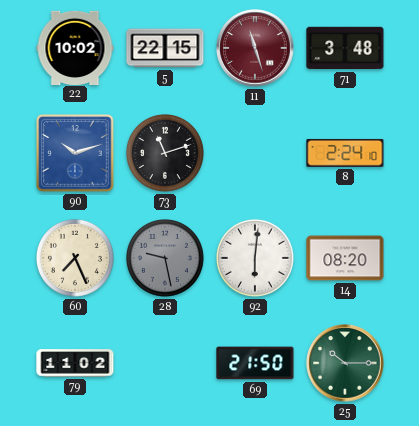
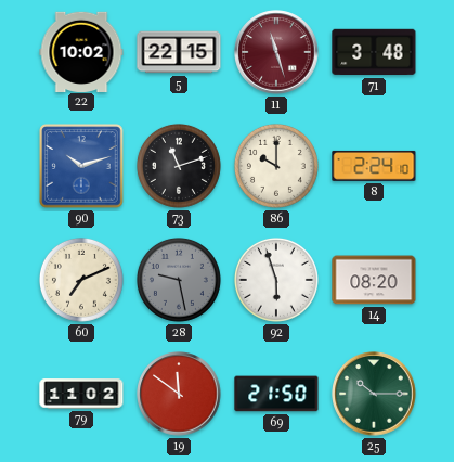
86: none -> 10:00 (276, 166)
60: 7:26 -> 7:11 (81, 280)
92: 6:01 -> 5:57 (276, 280)
19: none -> 11:51 (179, 394)
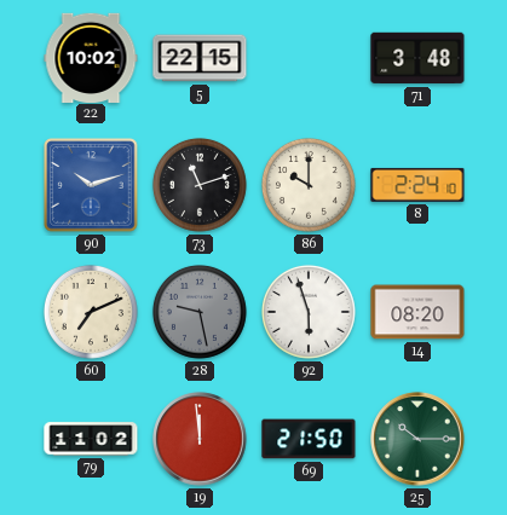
11: 11:27 -> none (276, 52)
19: 11:51 -> 11:59 (200, 439)
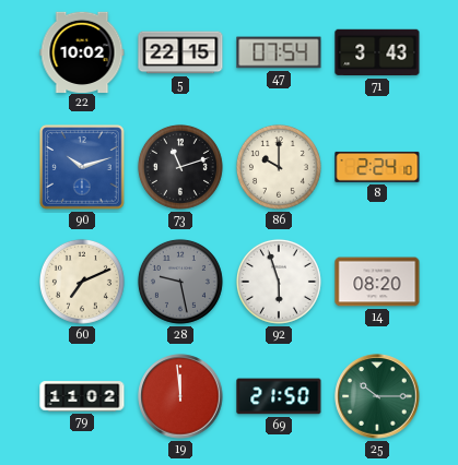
47: none -> 07:54 (279, 52)
71: 3:48 -> 3:43 (377, 52)
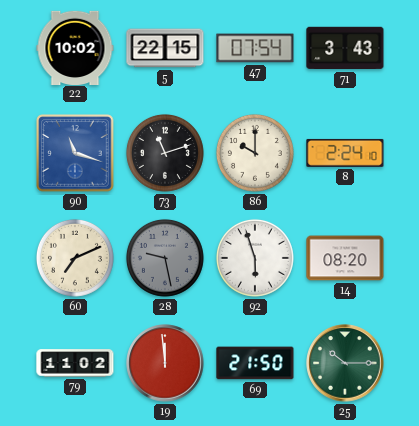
90: 10:12 -> 11:18 (75, 153)
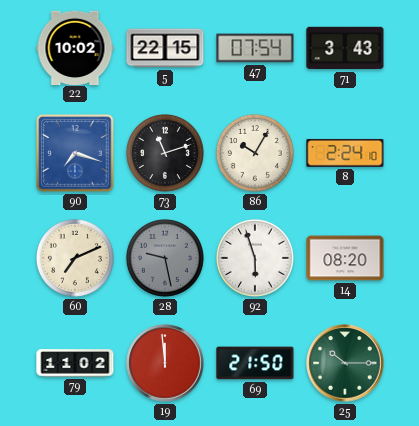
90: 11:18 -> 7:18 (75, 153)
86: 10:00 -> 10:05 (255, 153)
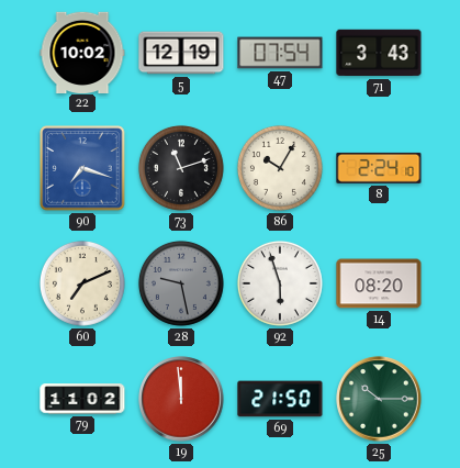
5: 22:15 -> 12:19 (181, 53)
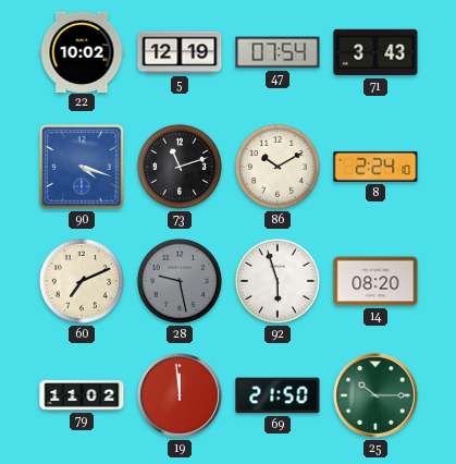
90: 7:18 -> 4:18 (82, 167)
86: 10:05 -> 10:10 (278, 167)
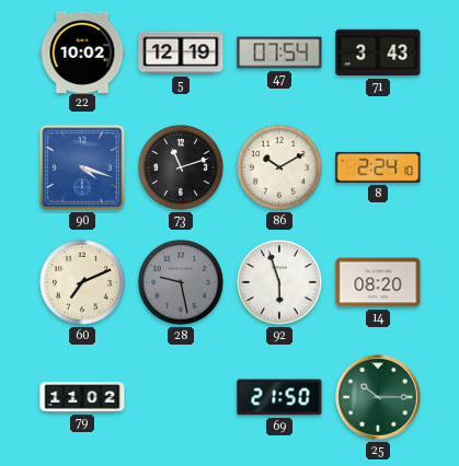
19: 11:59 -> none (180, 395)
